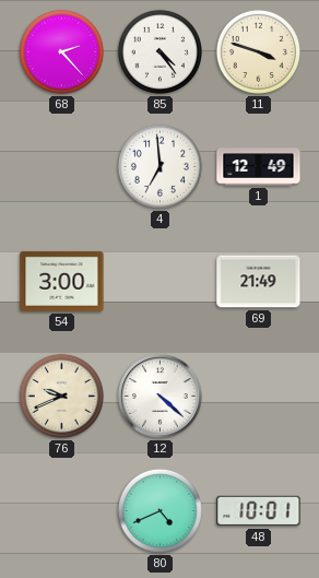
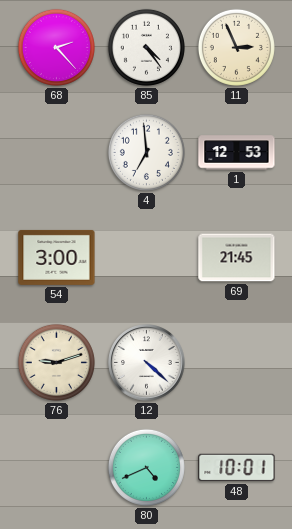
11: 3:48 -> 2:56 (236, 47)
1: 12:49 -> 12:53 (237, 153)
69: 21:49 -> 21:45 (237, 258)
76: 9:41 -> 9:12 (56, 362)
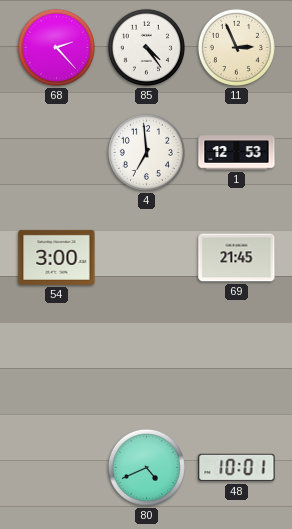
76: 9:12 -> none (56, 362)
12: 4:22 -> none (147, 363)
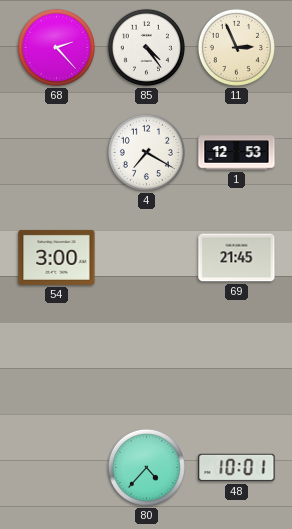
4: 6:59 -> 7:20 (146, 152)
80: 4:41 -> 4:37 (146, 467)
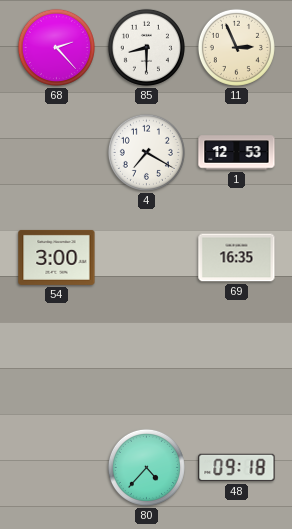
85: 4:24 -> 8:30 (146, 47)
69: 21:45 -> 16:35 (237, 258)
48: 10:01 -> 09:18 (237, 468)
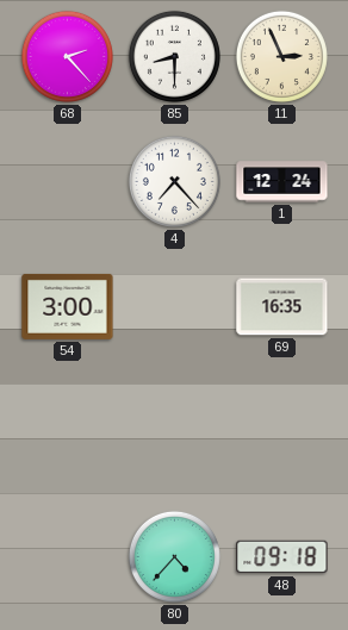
4: 7:20 -> 7:23 (174, 181)
1: 12:53 -> 12:24 (282, 182)
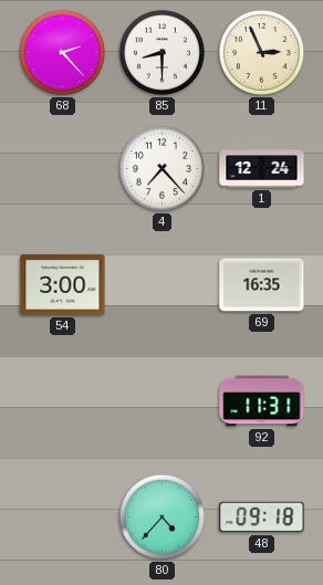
92: none -> 11:31 (262, 401)
